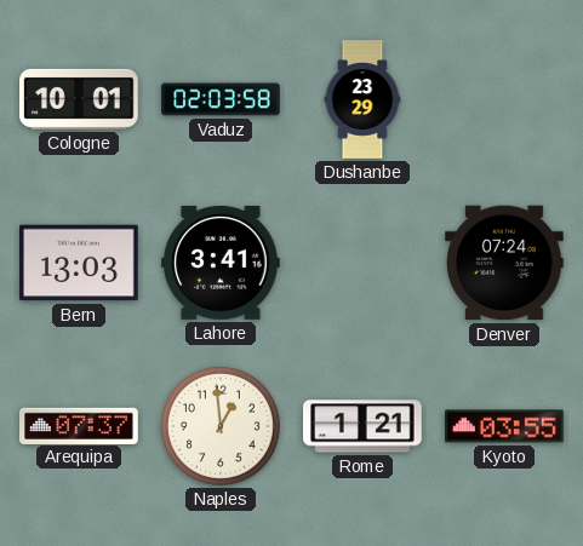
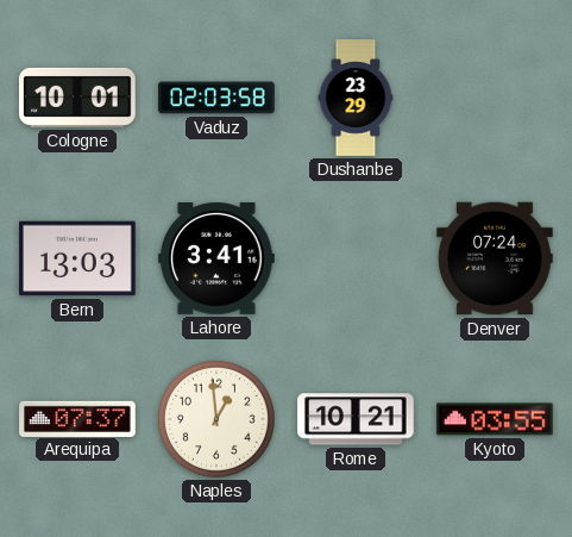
Rome: 1:21 -> 10:21 (356, 419)
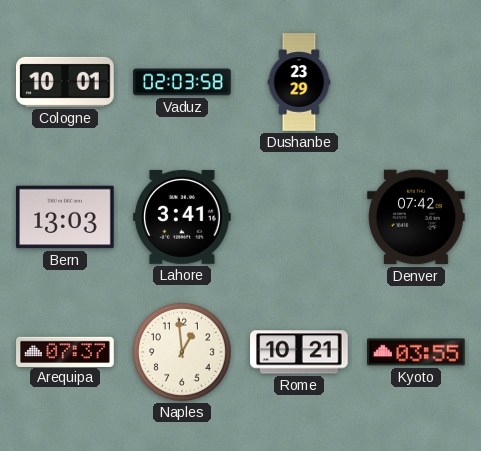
Denver: 07:24 -> 07:42 (416, 217)
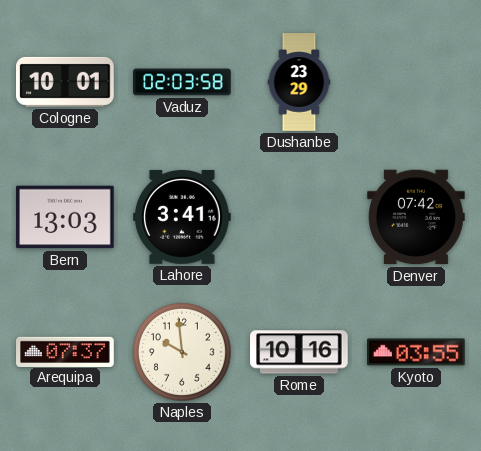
Naples: 12:59 -> 9:59 (182, 352)
Rome: 10:21 -> 10:16 (299, 352)
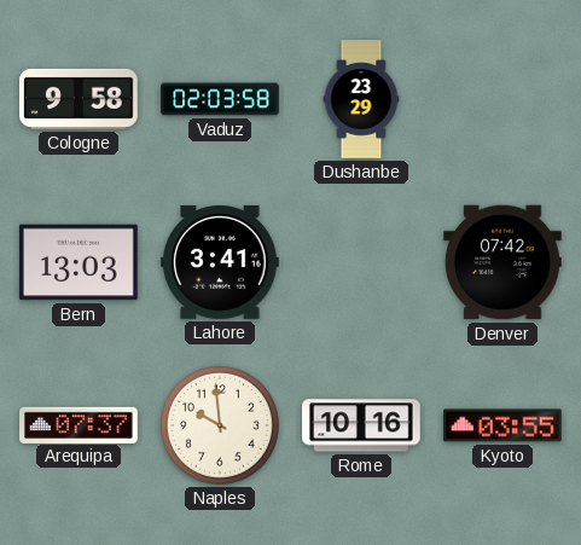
Cologne: 10:01 -> 9:58 (80, 99)
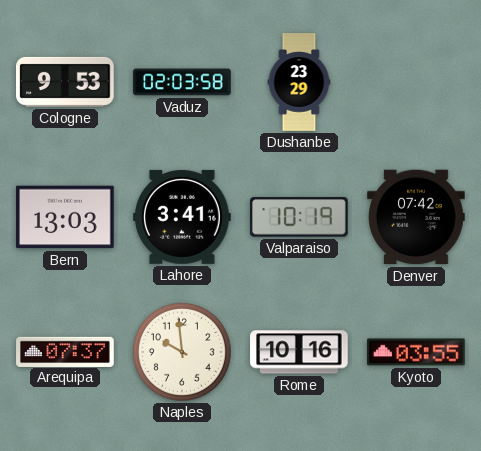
Cologne: 9:58 -> 9:53 (66, 82)
Valparaiso: none -> 10:19 (300, 217)
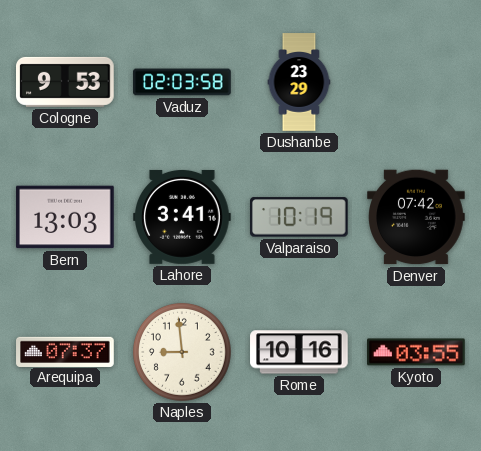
Naples: 9:59 -> 8:59 (182, 352)
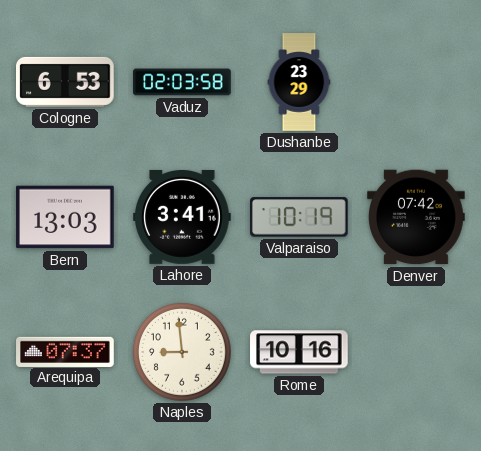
Cologne: 9:53 -> 6:53 (66, 82)
Kyoto: 03:55 -> none (416, 352)
